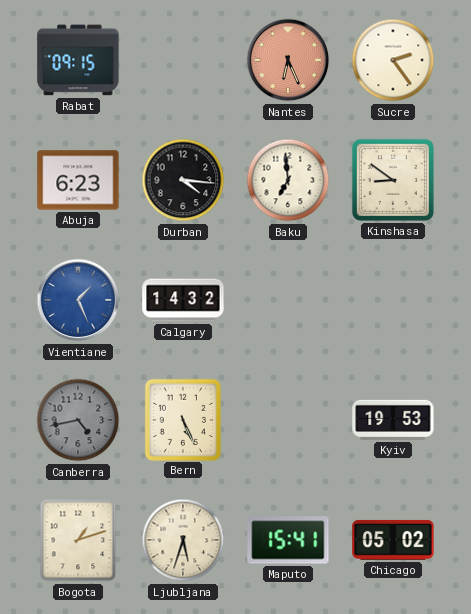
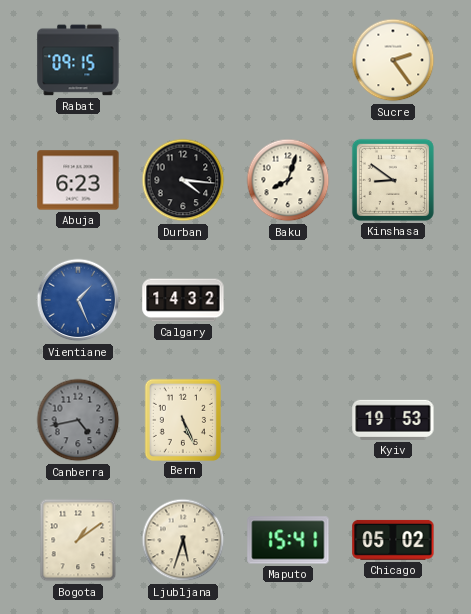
Nantes: 6:26 -> none (288, 60)
Baku: 6:59 -> 8:03 (288, 180)
Bogota: 1:12 -> 1:09 (78, 540)
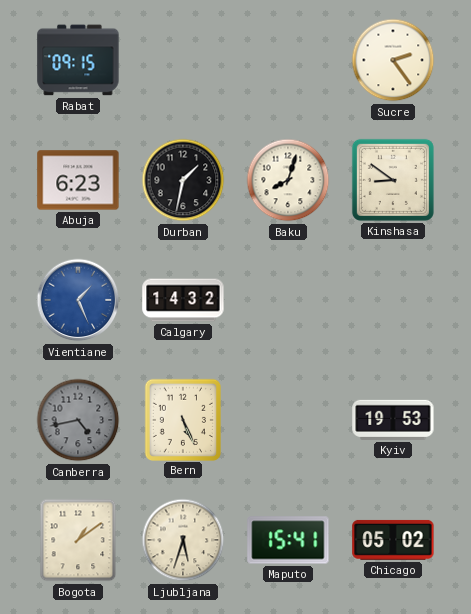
Durban: 4:16 -> 1:32 (183, 180)
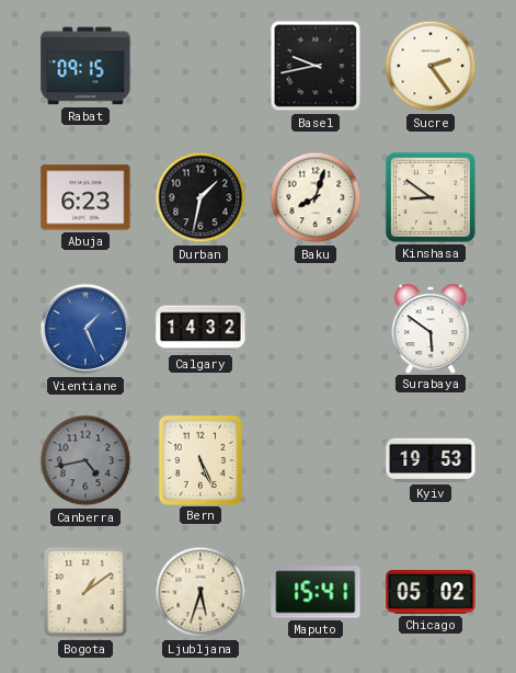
Basel: none -> 9:43 (316, 66)
Surabaya: none -> 5:51 (431, 328)
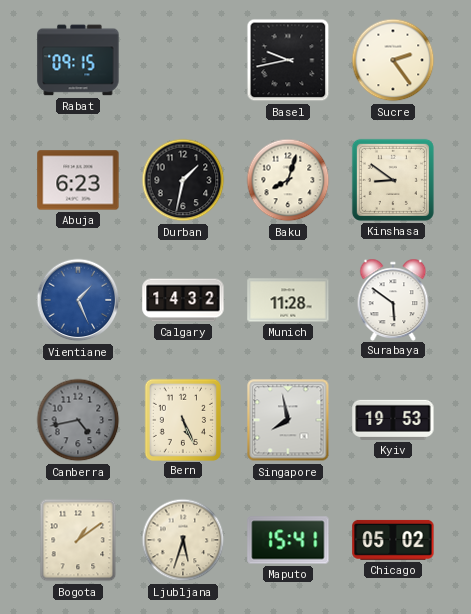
Munich: none -> 11:28 (288, 300)
Singapore: none -> 7:58 (288, 420)
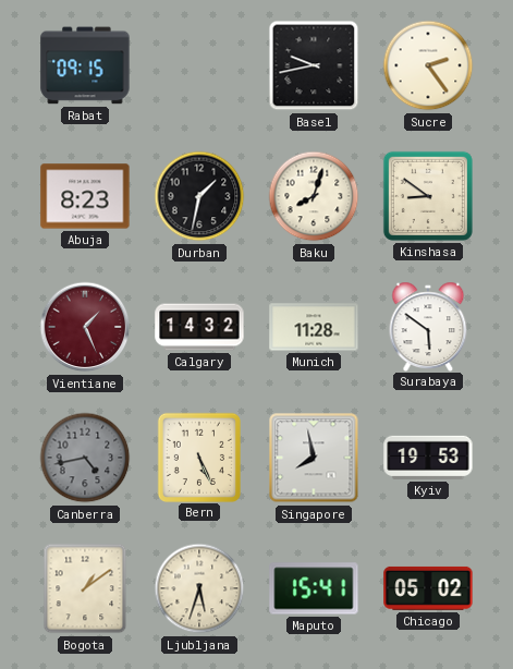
Abuja: 6:23 -> 8:23 (85, 196)
Vientiane dial: blue -> burgundy (85, 327)
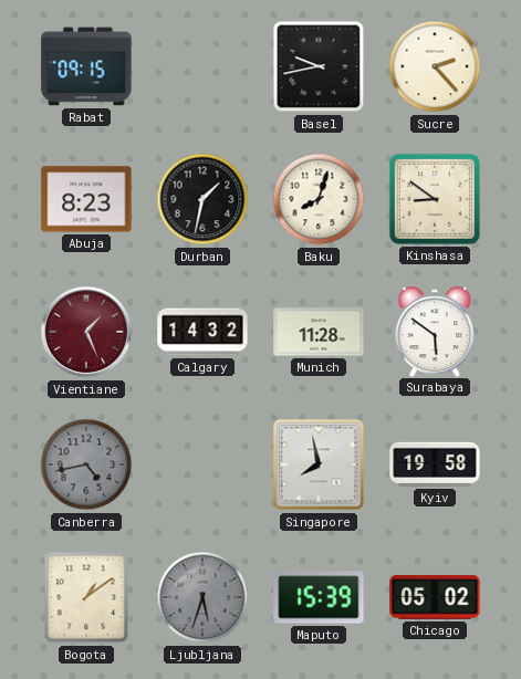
Sucre: 2:24 -> 2:23 (435, 66)
Bern: 5:26 -> none (198, 457)
Kyiv: 19:53 -> 19:58 (435, 464)
Ljubljana dial: cream -> grey (202, 597)
Maputo: 15:41 -> 15:39 (319, 597)
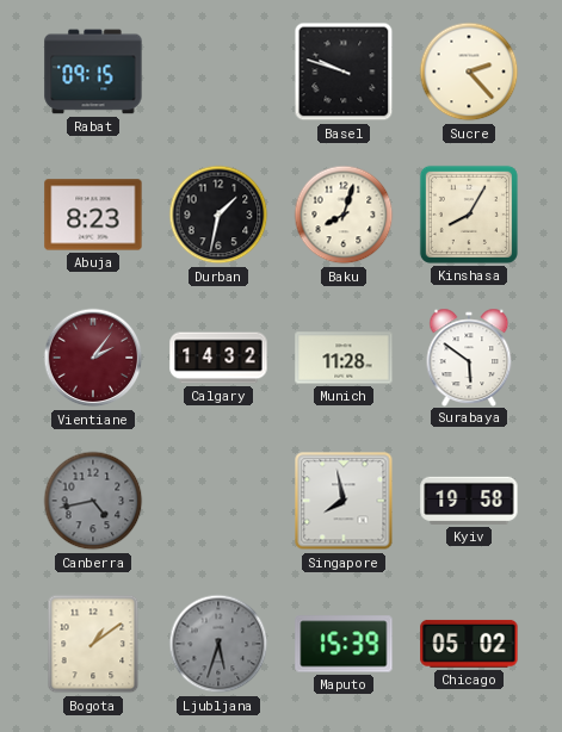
Basel: 9:43 -> 9:48 (344, 72)
Kinshasa: 8:51 -> 8:05 (469, 215)
Vientiane: 1:26 -> 2:06 (93, 358)
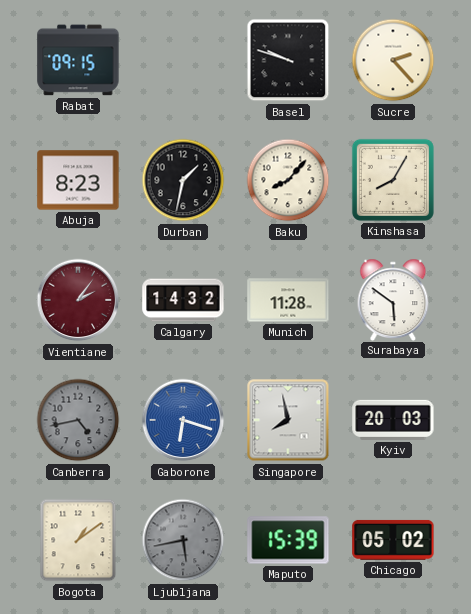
Baku: 8:03 -> 8:07 (288, 180)
Gaborone: none -> 6:18 (183, 420)
Kyiv: 19:58 -> 20:03 (393, 420)
Ljubljana: 5:33 -> 5:43 (183, 540)
